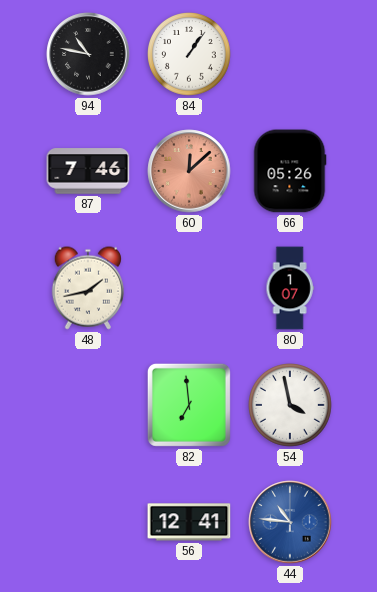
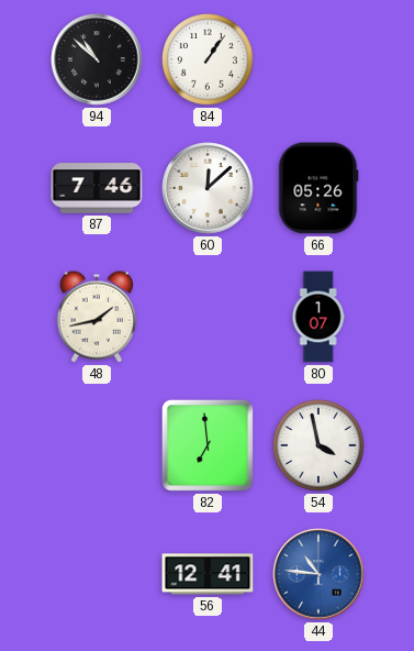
94: 10:47 -> 10:52 (97, 59)
60 dial: salmon -> white (208, 188)
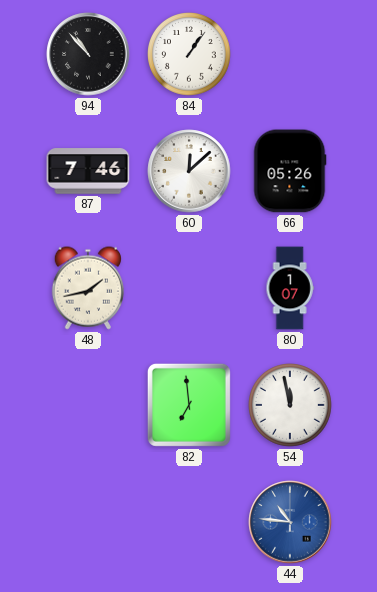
94: 10:52 -> 10:53 (88, 54)
54: 3:58 -> 11:58 (291, 406)
56: 12:41 -> none (208, 574)
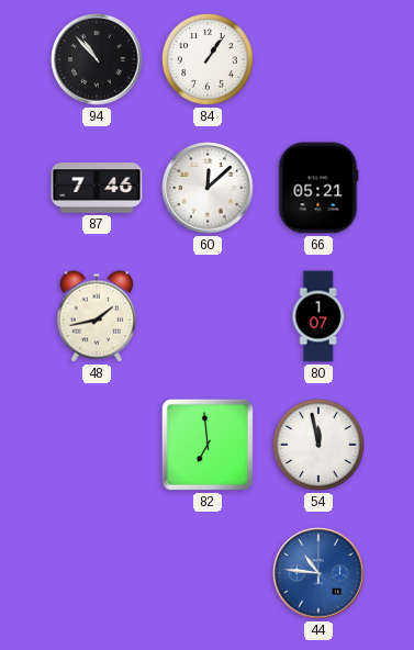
66: 05:26 -> 05:21 (318, 188)
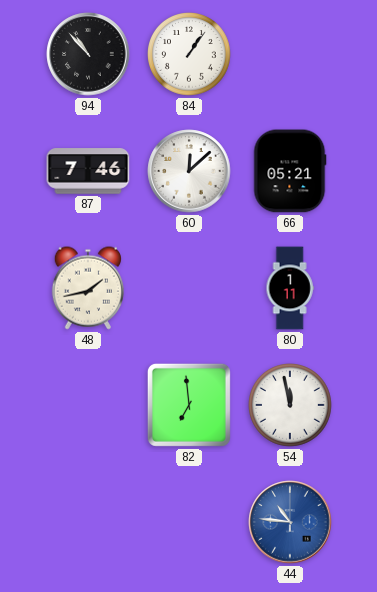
80: 1:07 -> 1:11 (290, 288)
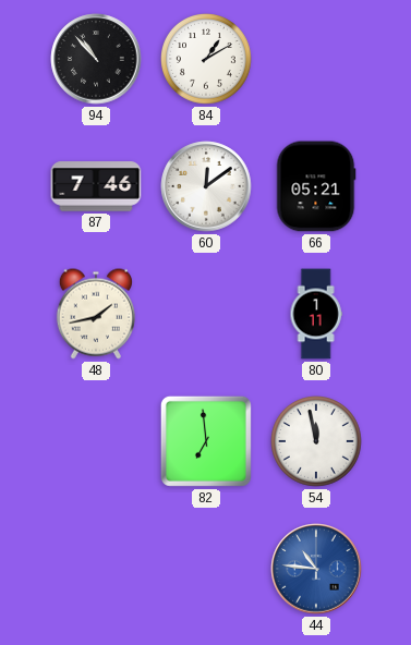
84: 1:06 -> 1:10 (207, 60)
60: 12:08 -> 12:09 (206, 186)
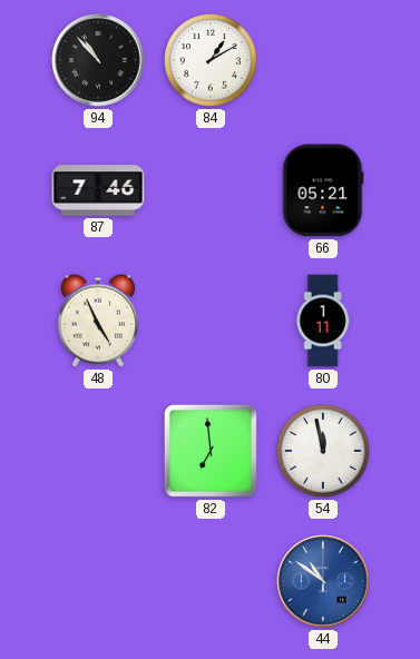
60: 12:09 -> none (206, 186)
48: 1:43 -> 4:56 (98, 321)
44: 10:46 -> 10:51 (323, 581)
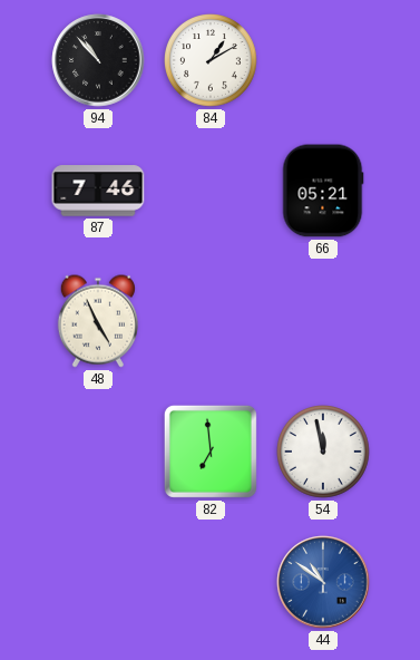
80: 1:11 -> none (323, 321)
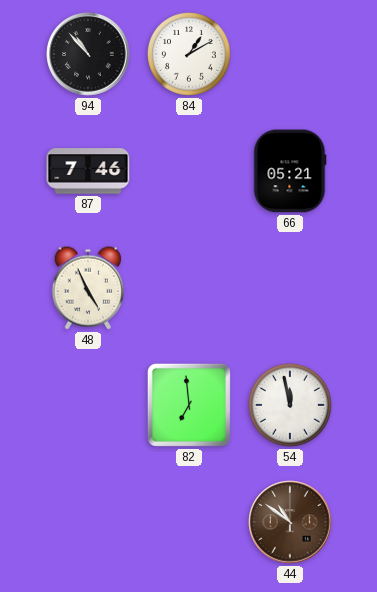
44 dial: blue -> brown (290, 522)
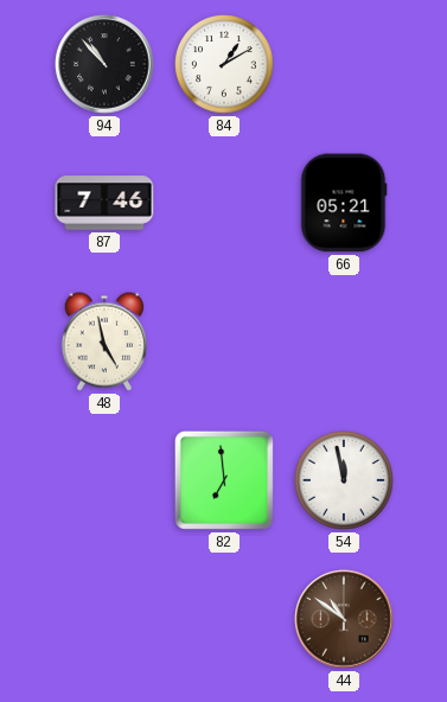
48: 4:56 -> 4:58 (104, 342)
